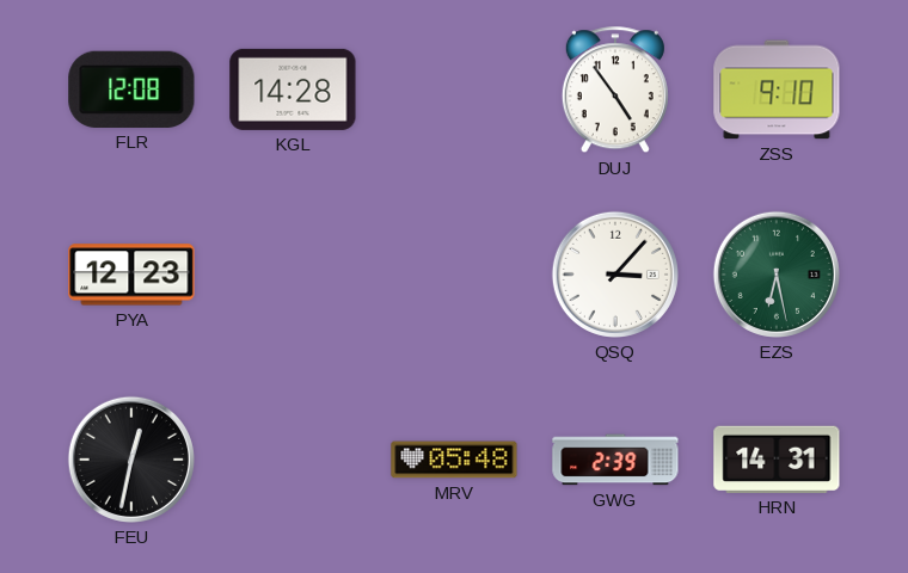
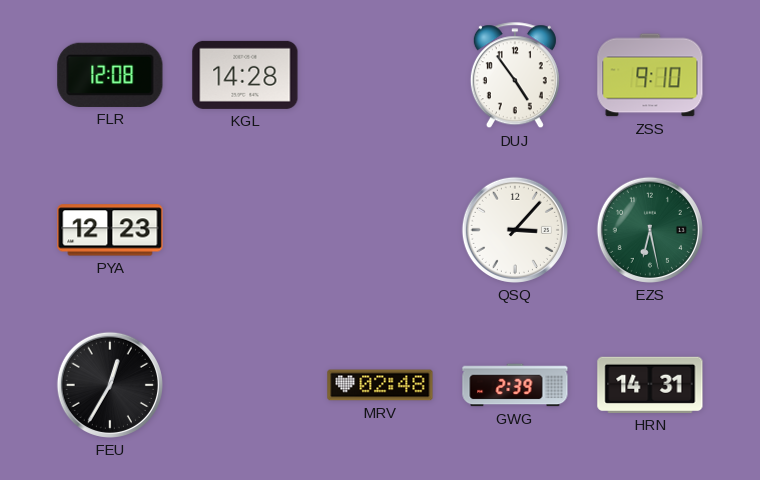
FEU: 12:32 -> 12:35 (110, 385)
MRV: 05:48 -> 02:48 (380, 385)
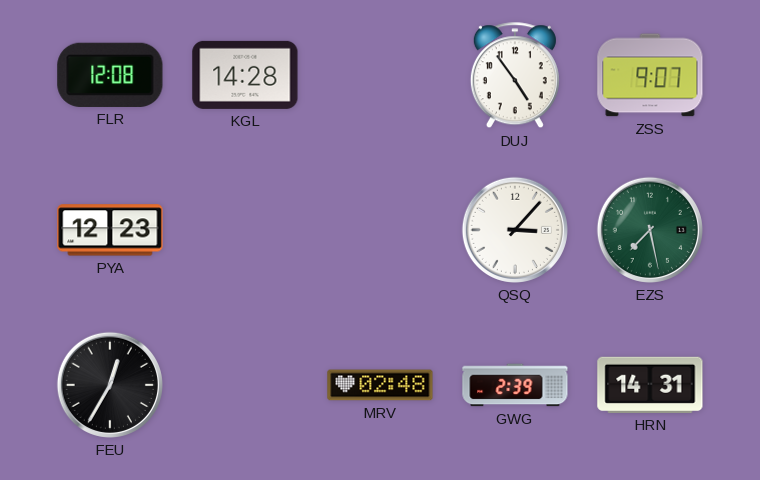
ZSS: 9:10 -> 9:07 (650, 75)
EZS: 6:28 -> 7:28 (650, 230)
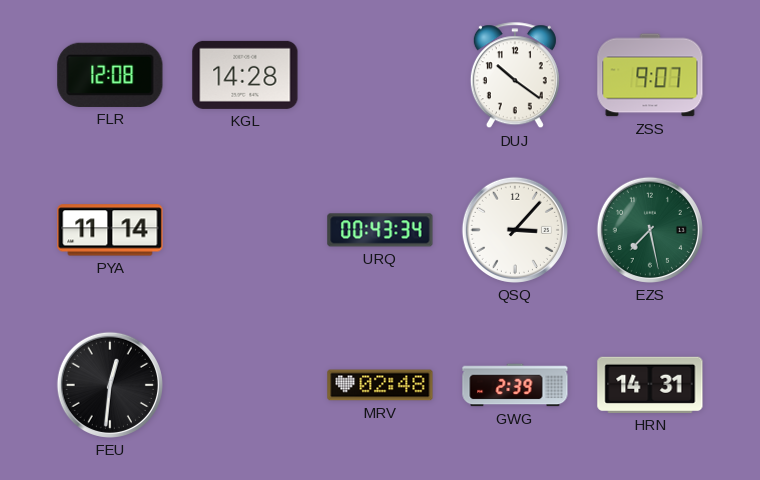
DUJ: 4:54 -> 10:21 (515, 76)
PYA: 12:23 -> 11:14 (110, 230)
URQ: none -> 00:43 (380, 230)
FEU: 12:35 -> 12:31 (110, 385)
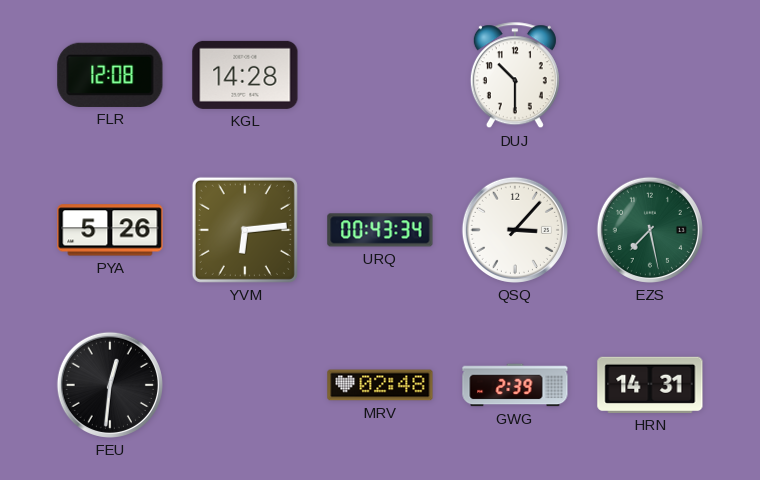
DUJ: 10:21 -> 10:30 (515, 76)
ZSS: 9:07 -> none (650, 75)
PYA: 11:14 -> 5:26 (110, 230)
YVM: none -> 6:14 (245, 230)
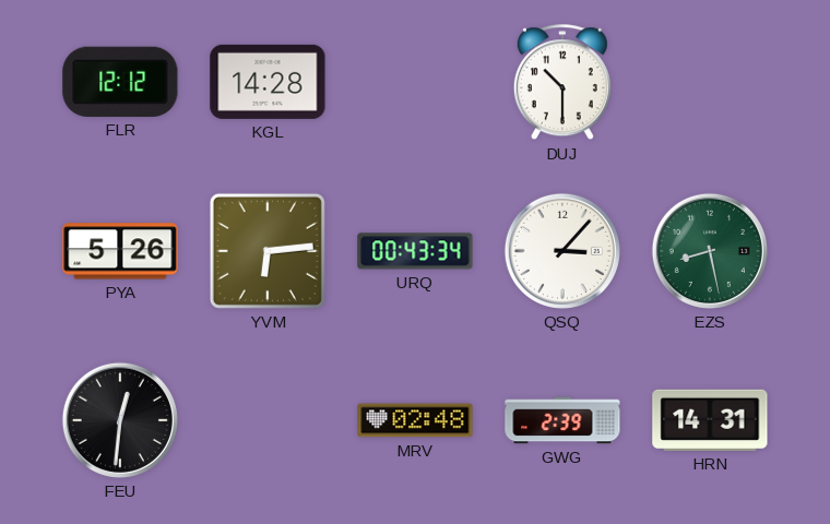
FLR: 12:08 -> 12:12 (120, 82)
EZS: 7:28 -> 8:28 (710, 251)
